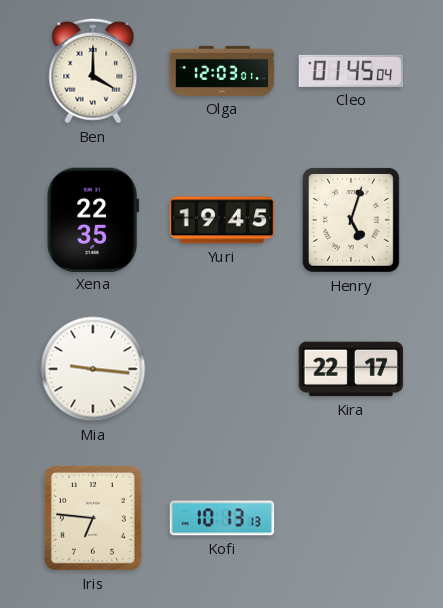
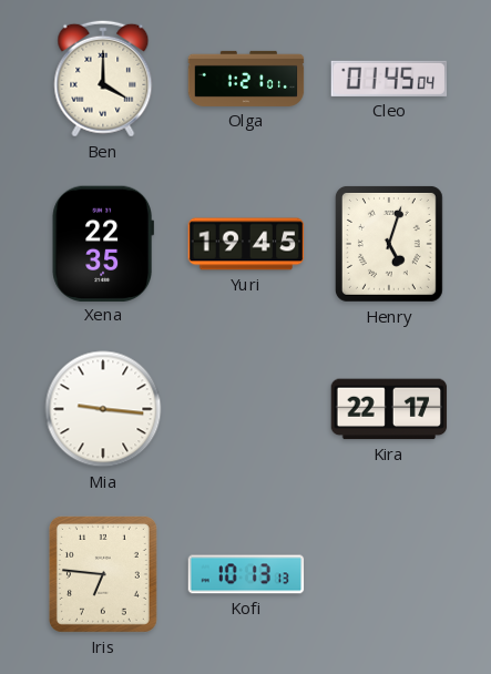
Olga: 12:03 -> 1:21 (246, 79)
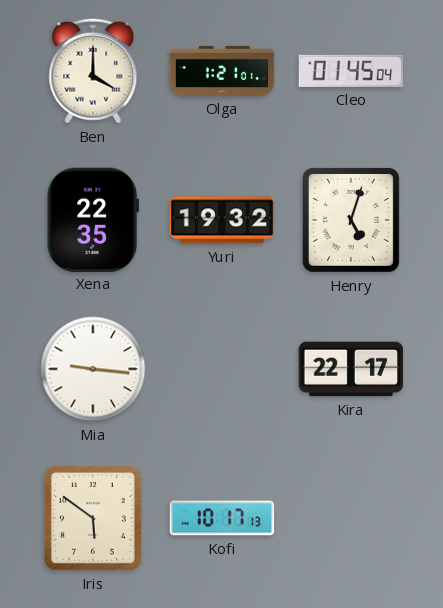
Yuri: 19:45 -> 19:32 (222, 220)
Iris: 6:46 -> 5:51 (93, 518)
Kofi: 10:13 -> 10:17 (222, 518)
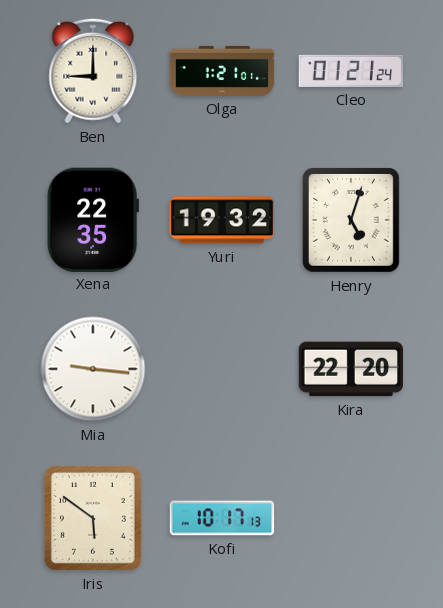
Ben: 4:00 -> 9:00 (93, 71)
Cleo: 01:45 -> 01:21 (351, 71)
Kira: 22:17 -> 22:20 (351, 369)
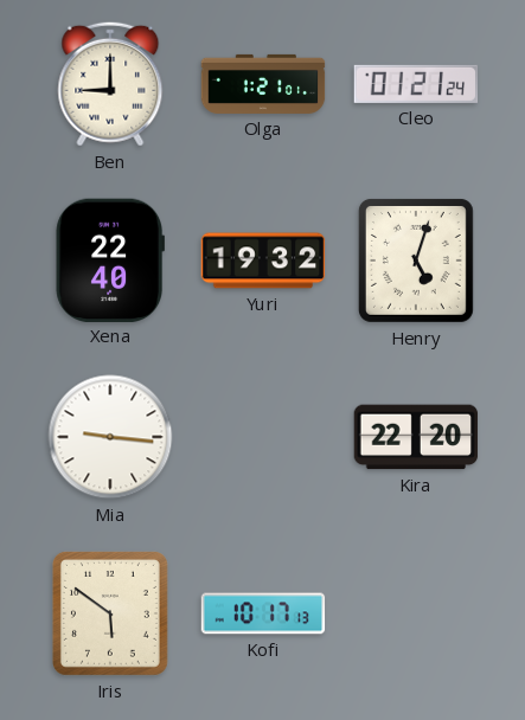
Xena: 22:35 -> 22:40 (109, 259)
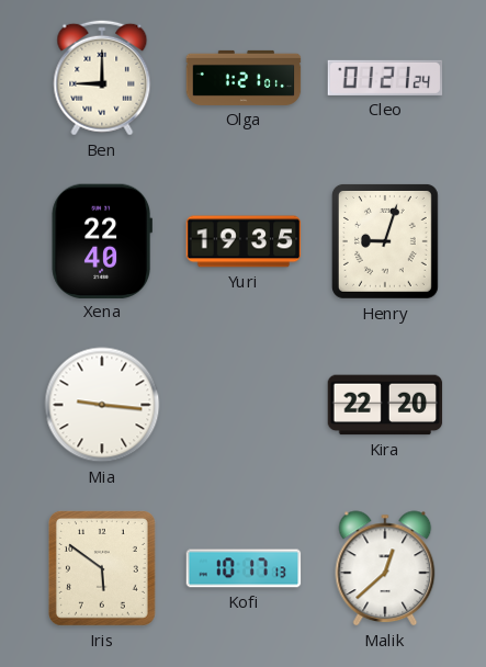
Yuri: 19:32 -> 19:35 (244, 241)
Henry: 5:03 -> 9:03 (385, 241)
Malik: none -> 12:38 (385, 568)
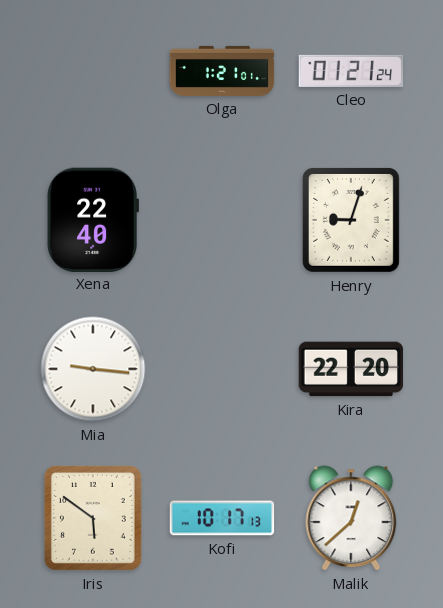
Ben: 9:00 -> none (102, 78)
Yuri: 19:35 -> none (244, 241)
